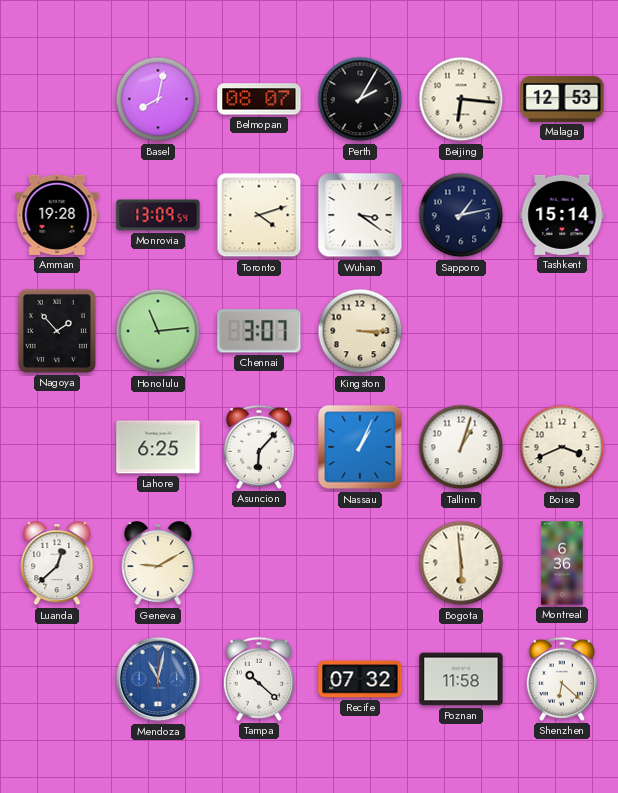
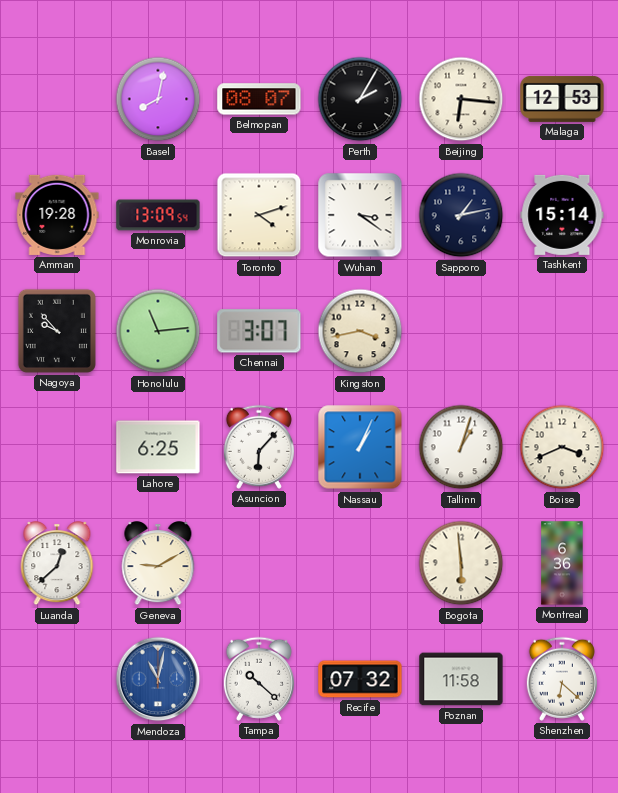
Nagoya: 1:53 -> 9:53 (57, 331)
Kingston: 3:15 -> 3:43 (360, 331)
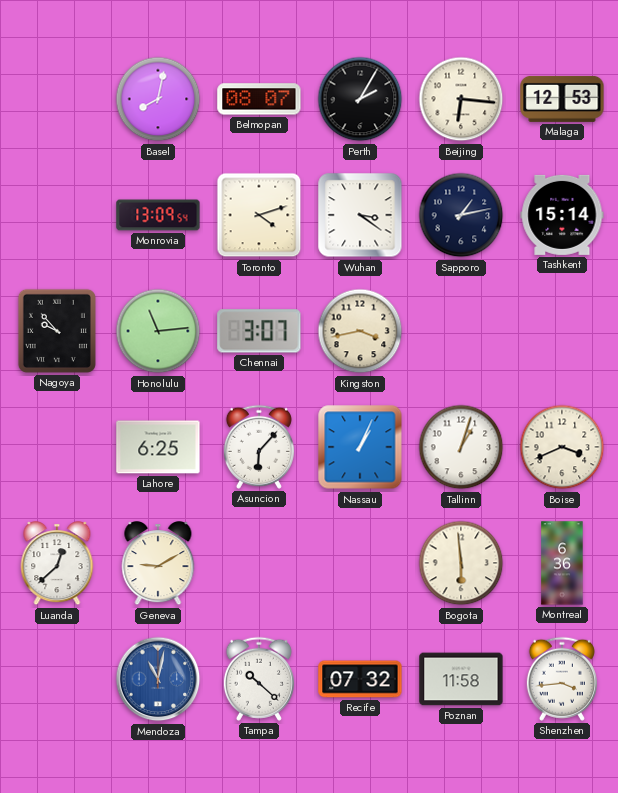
Amman: 19:28 -> none (57, 215)
Shenzhen: 6:22 -> 3:44 (562, 679)
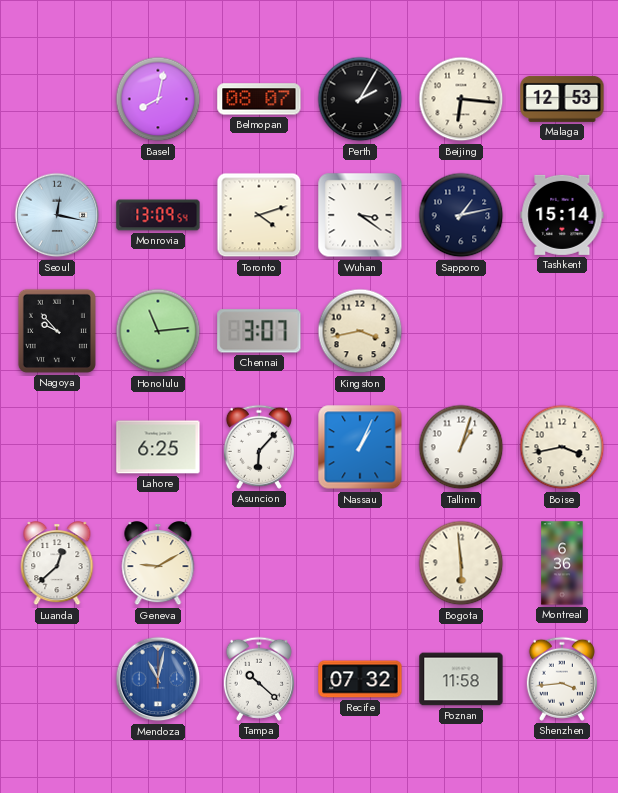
Seoul: none -> 12:17 (57, 215)
Boise: 3:41 -> 3:43 (562, 447)
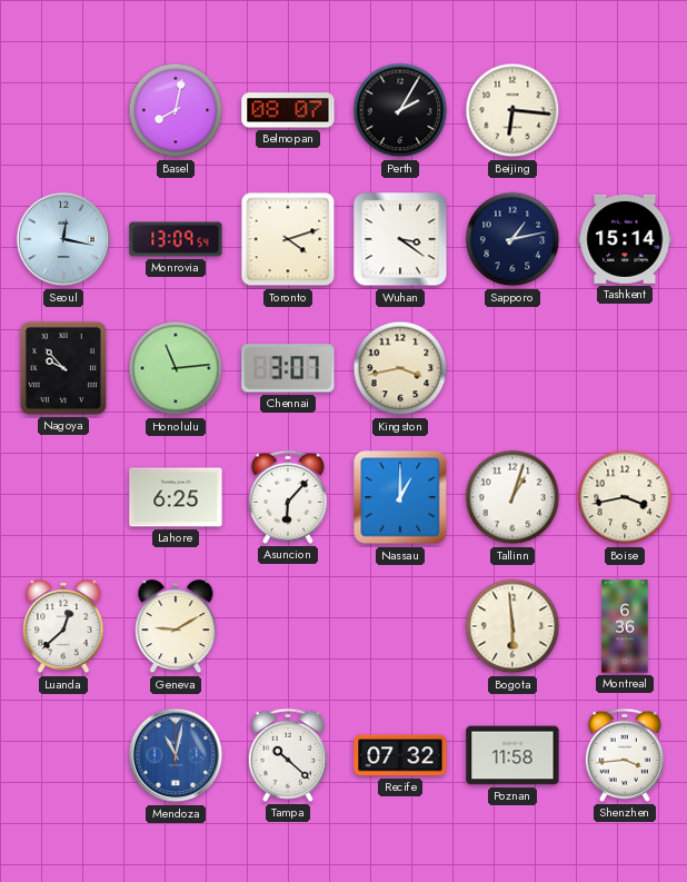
Malaga: 12:53 -> none (562, 99)
Nassau: 1:04 -> 1:00 (400, 497)
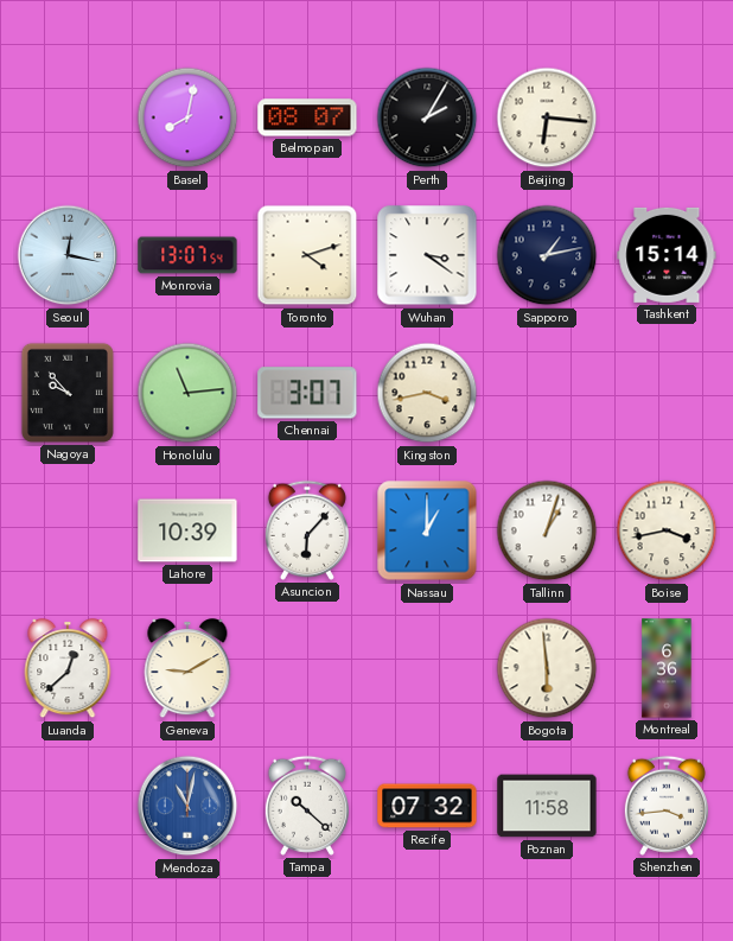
Monrovia: 13:09 -> 13:07 (187, 255)
Lahore: 6:25 -> 10:39 (187, 530)
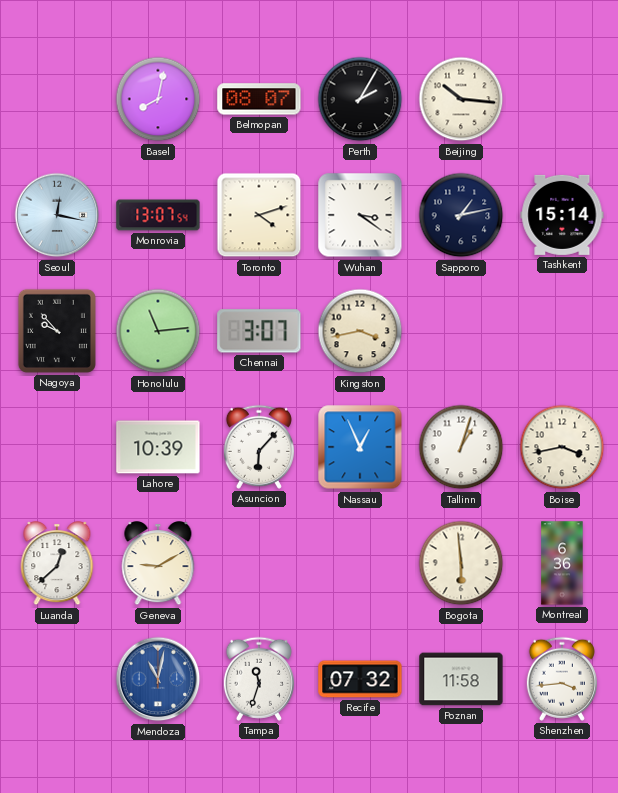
Beijing: 6:16 -> 10:16 (461, 99)
Nassau: 1:00 -> 12:56 (360, 447)
Tampa: 10:22 -> 11:33 (259, 679)
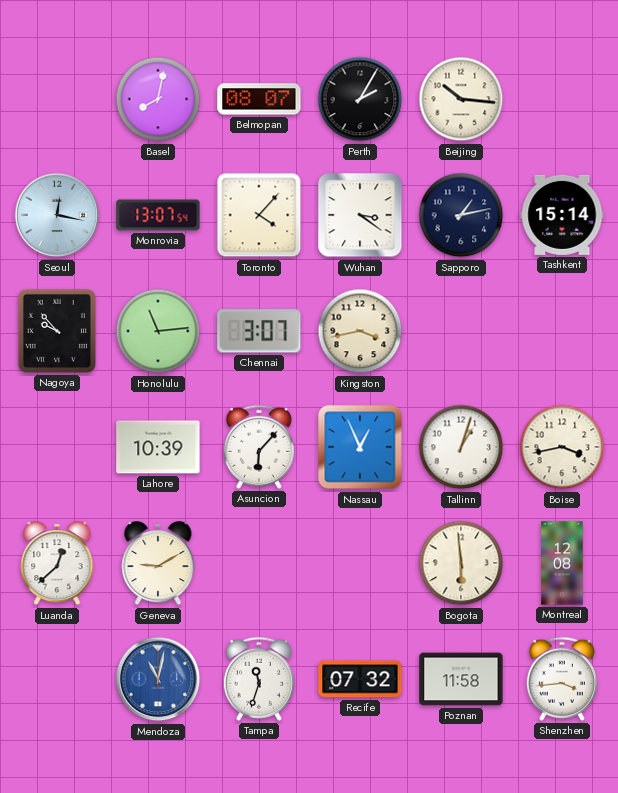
Toronto: 4:12 -> 4:07 (259, 215)
Montreal: 6:36 -> 12:08 (562, 563)
